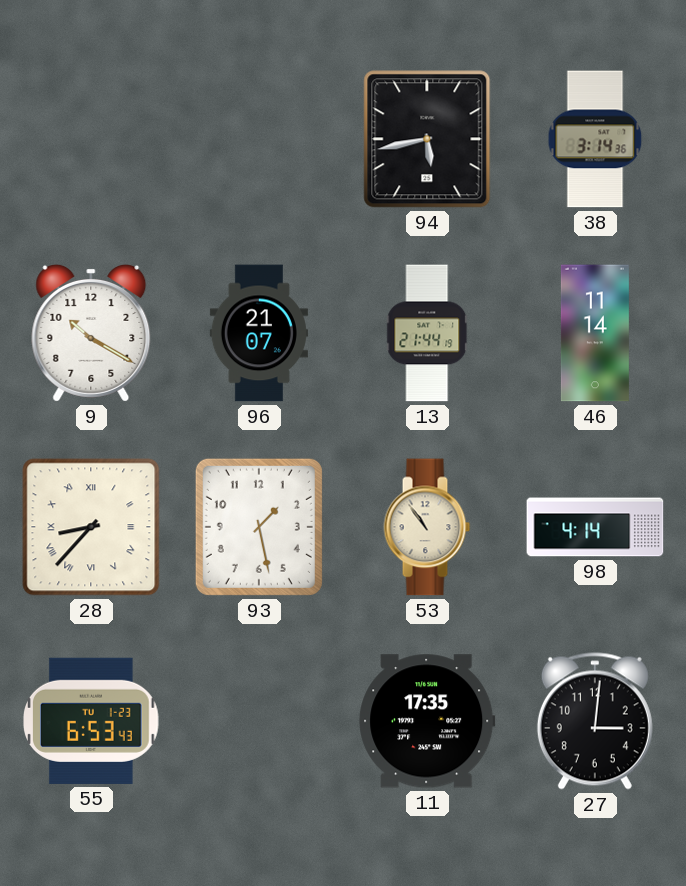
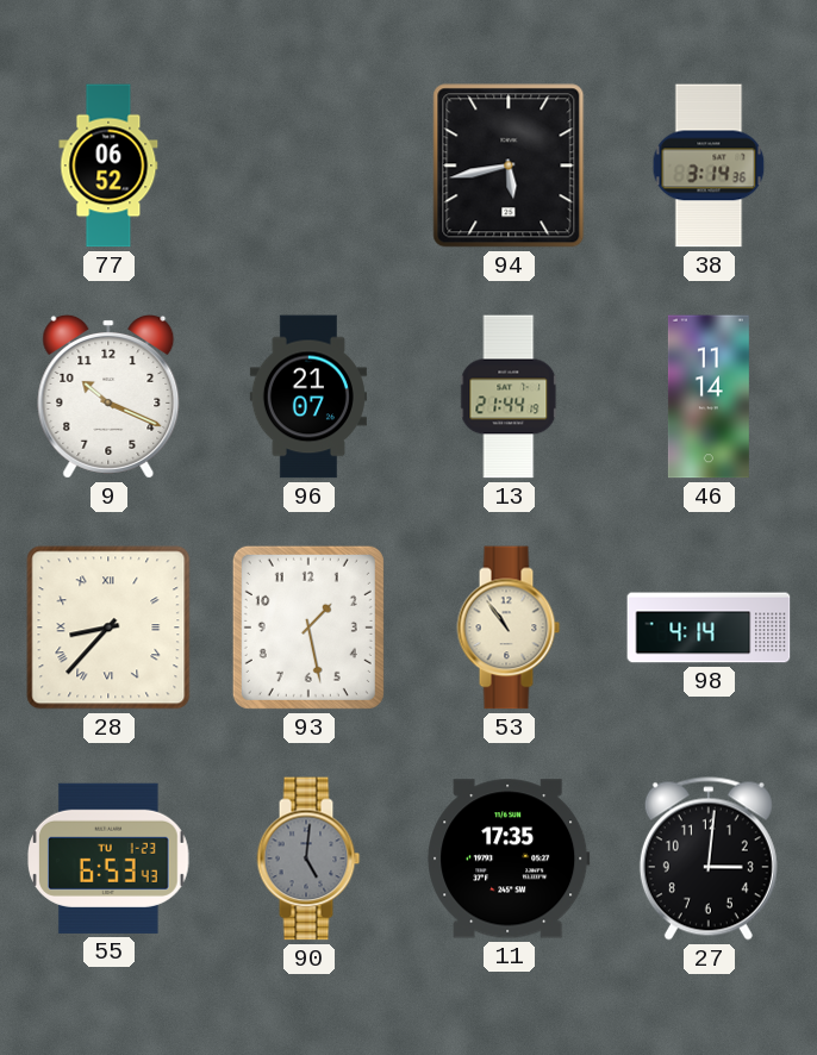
77: none -> 06:52 (108, 166)
9: 10:20 -> 10:19 (108, 397)
90: none -> 5:01 (308, 859)
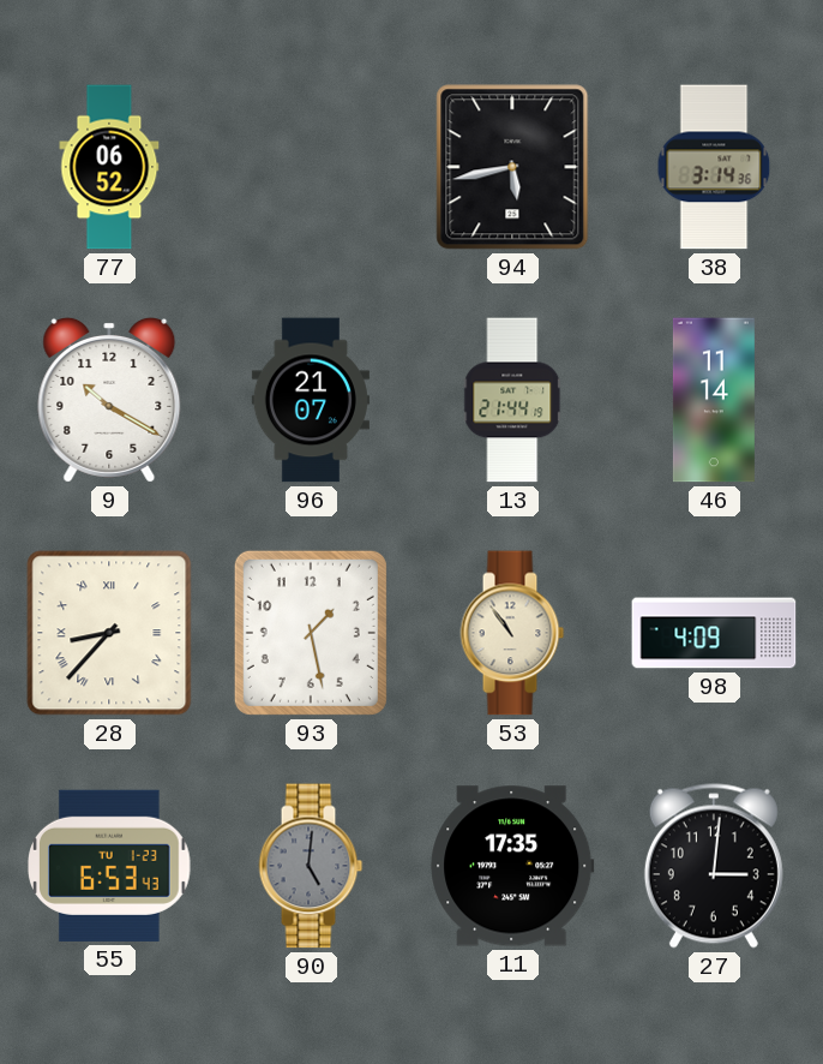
9: 10:19 -> 10:20 (109, 400)
98: 4:14 -> 4:09 (714, 633)
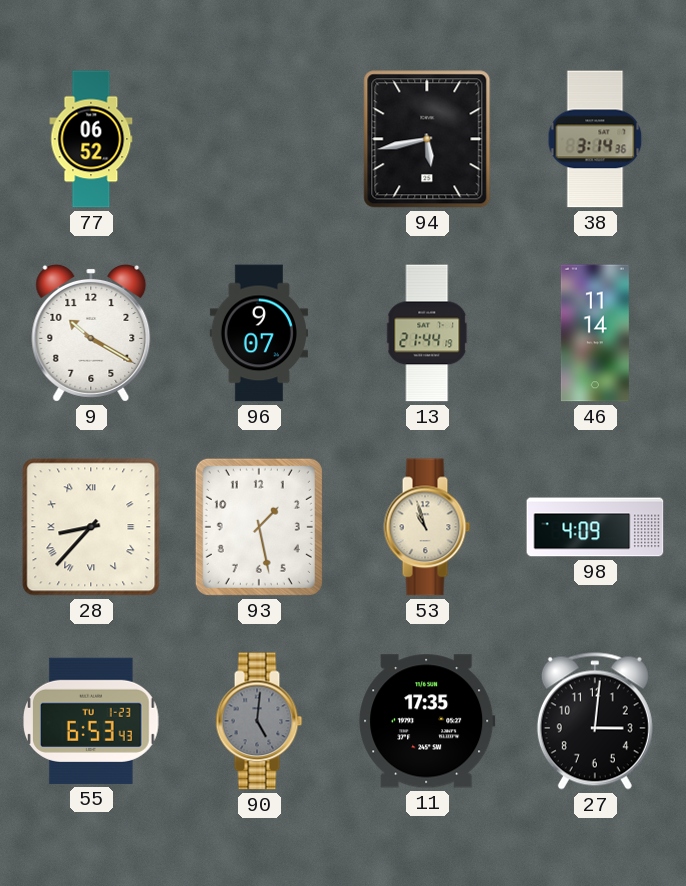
96: 21:07 -> 9:07 (259, 333)
53: 10:54 -> 10:57 (427, 527)
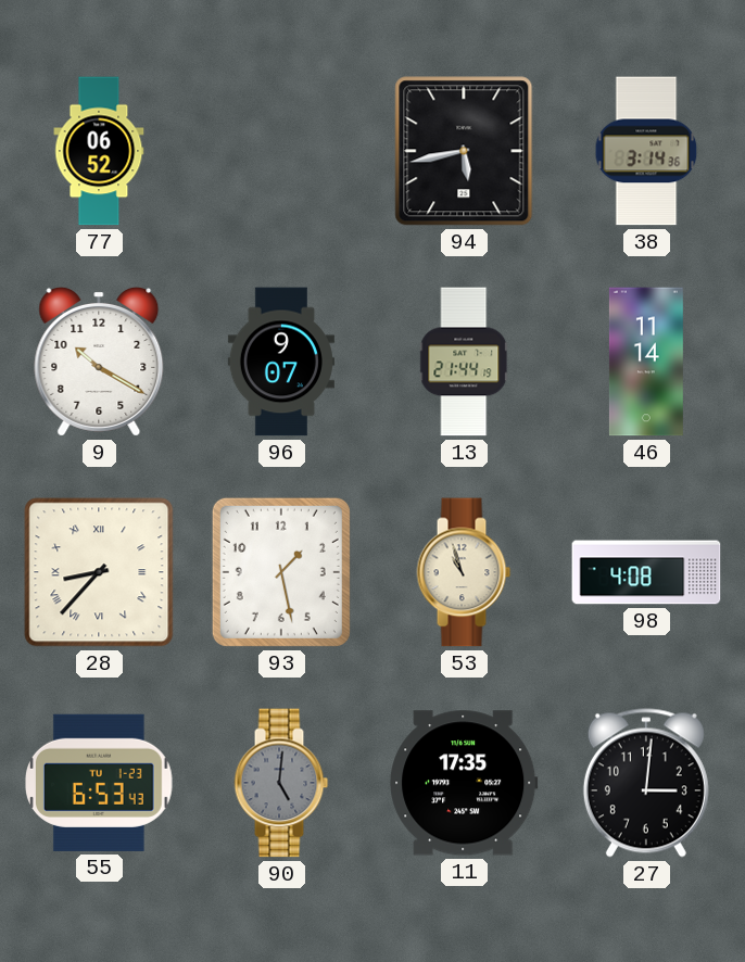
98: 4:09 -> 4:08 (646, 572)
